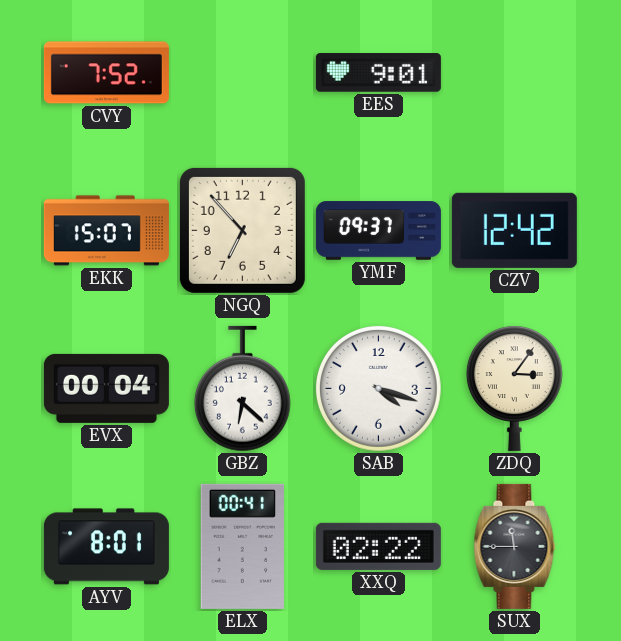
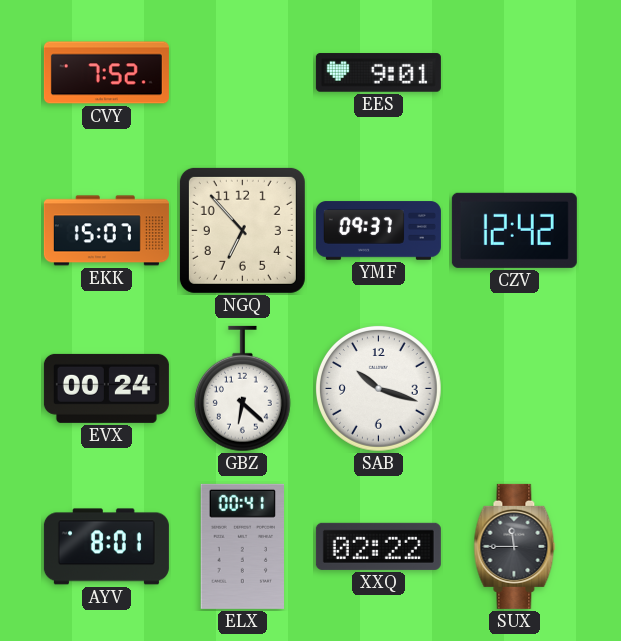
EVX: 00:04 -> 00:24 (106, 388)
SAB: 4:18 -> 10:18 (378, 388)
ZDQ: 3:06 -> none (514, 388)
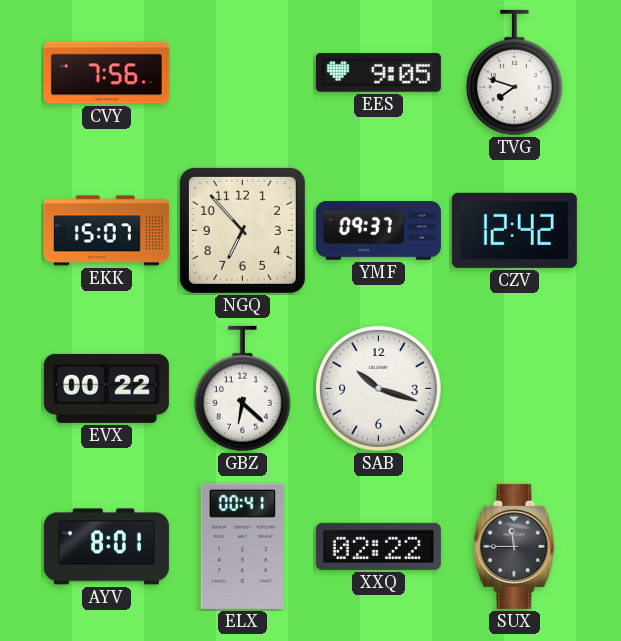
CVY: 7:52 -> 7:56 (106, 73)
EES: 9:01 -> 9:05 (378, 73)
TVG: none -> 7:48 (514, 73)
EVX: 00:24 -> 00:22 (106, 388)
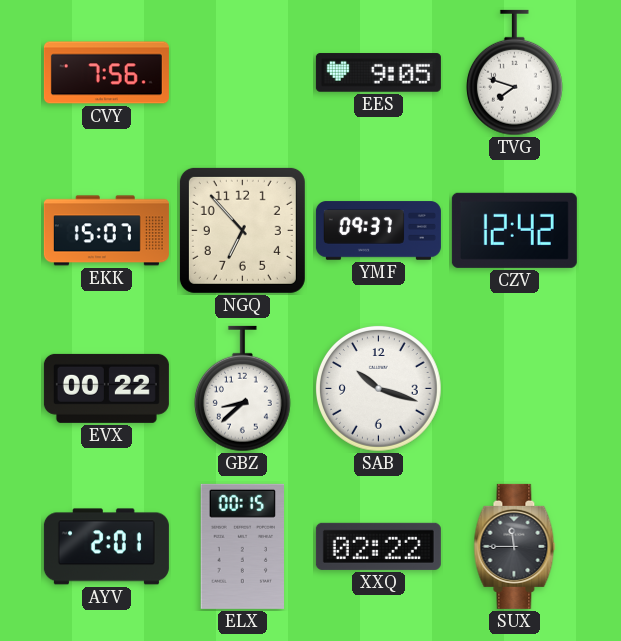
GBZ: 6:22 -> 8:38 (242, 389)
AYV: 8:01 -> 2:01 (106, 547)
ELX: 00:41 -> 00:15 (243, 546)
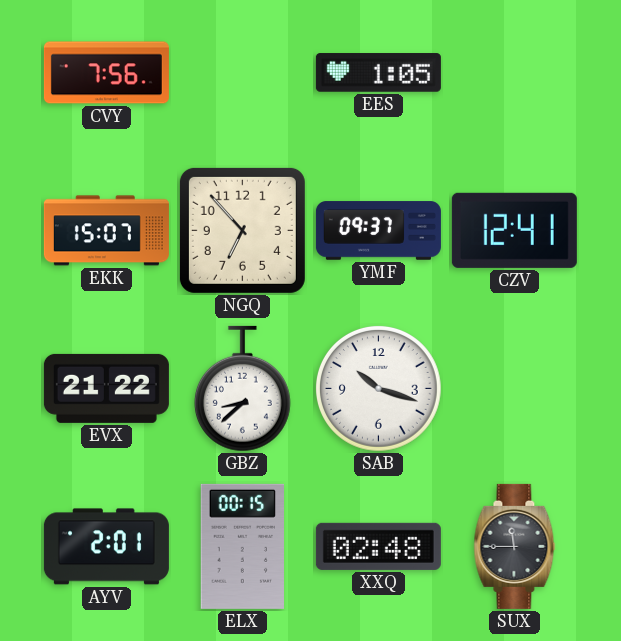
EES: 9:05 -> 1:05 (378, 73)
TVG: 7:48 -> none (514, 73)
CZV: 12:42 -> 12:41 (514, 230)
EVX: 00:22 -> 21:22 (106, 388)
XXQ: 02:22 -> 02:48 (378, 546)
